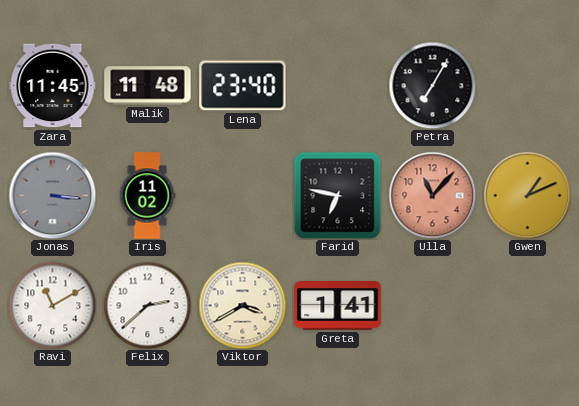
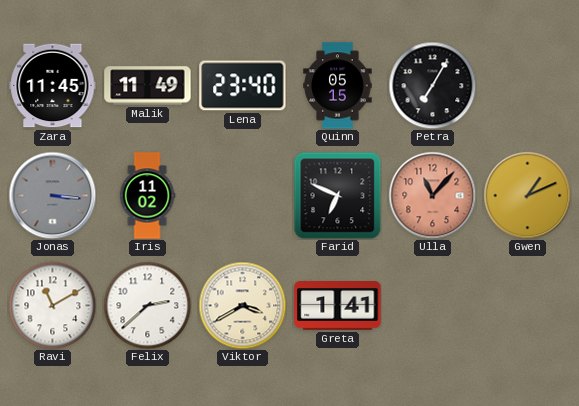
Malik: 11:48 -> 11:49 (148, 86)
Quinn: none -> 05:15 (338, 86)
Farid: 6:47 -> 6:49 (337, 195)
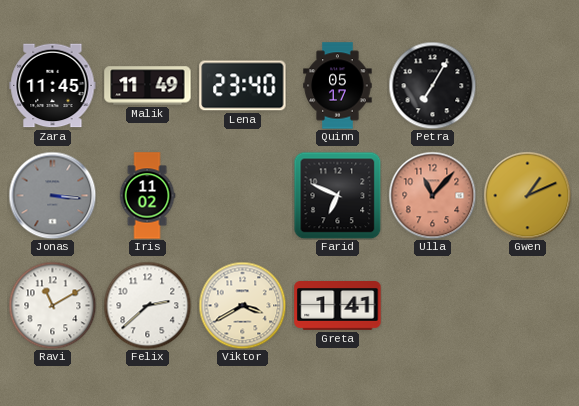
Quinn: 05:15 -> 05:17 (338, 86)
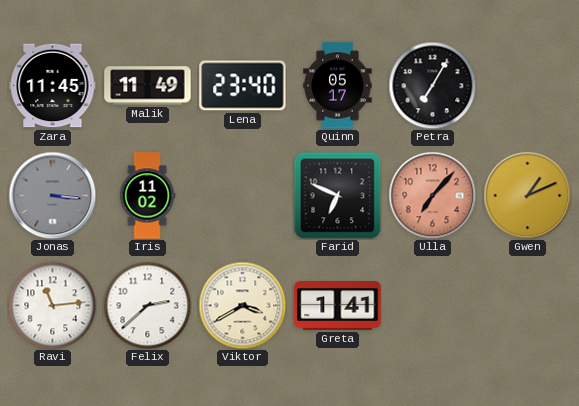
Ulla: 11:07 -> 7:07 (432, 195)
Ravi: 11:10 -> 11:14 (52, 305)
